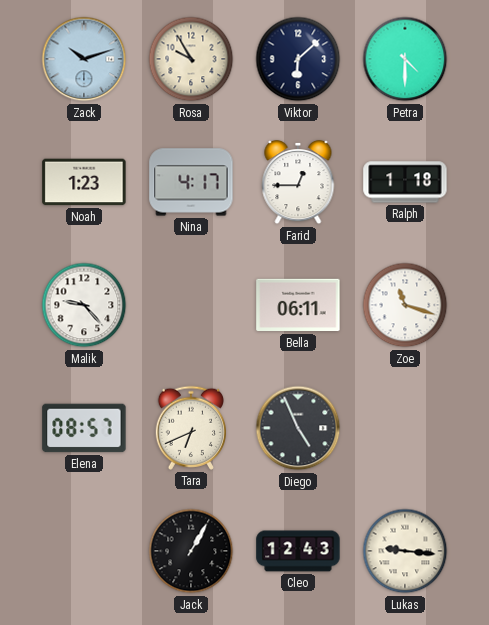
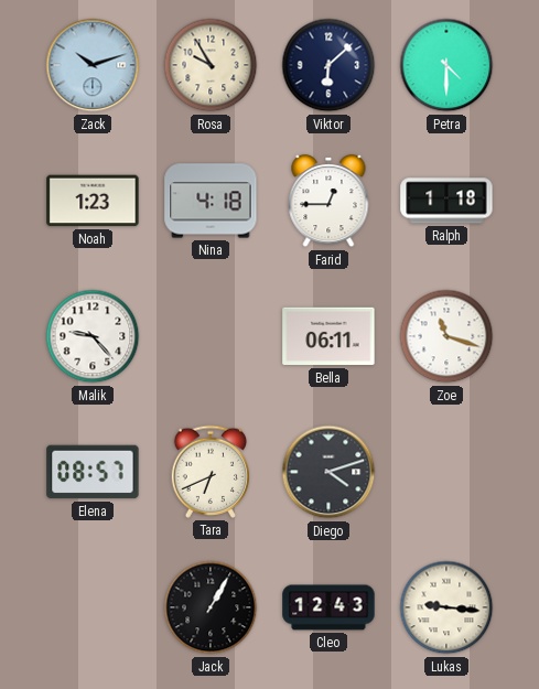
Nina: 4:17 -> 4:18 (211, 201)
Diego: 4:56 -> 4:12 (328, 472)
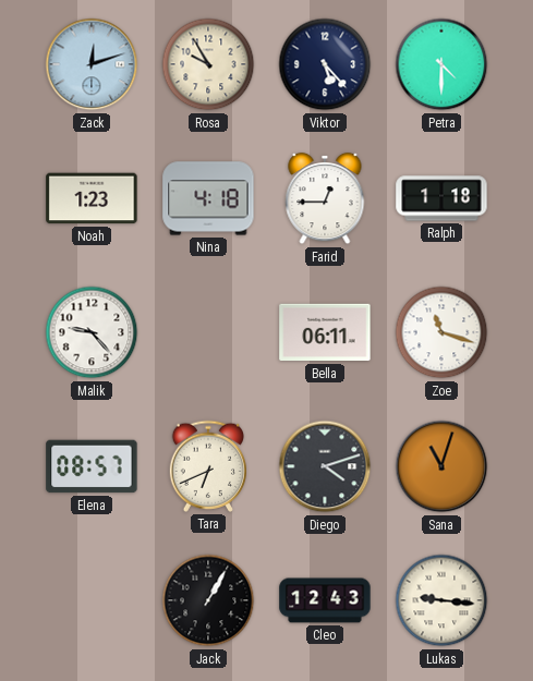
Zack: 10:12 -> 12:12 (92, 64)
Viktor: 6:08 -> 5:23 (325, 64)
Sana: none -> 11:03 (441, 466)
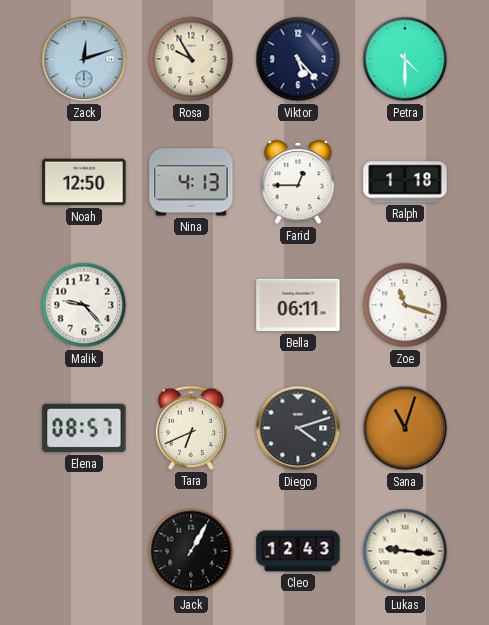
Noah: 1:23 -> 12:50 (84, 182)
Nina: 4:18 -> 4:13 (191, 182)
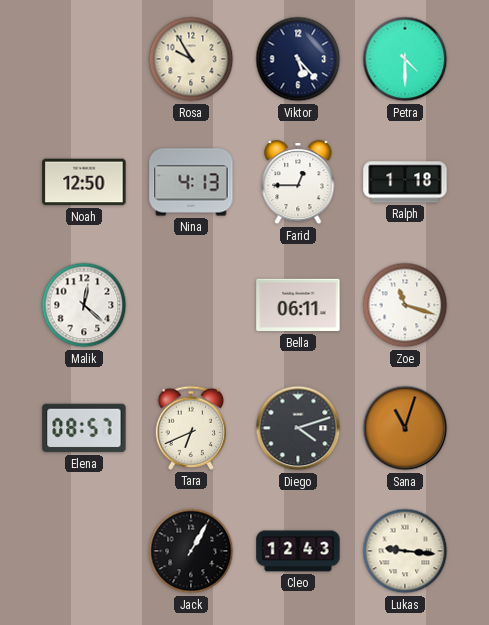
Zack: 12:12 -> none (84, 59)
Malik: 9:23 -> 12:22 (84, 305)
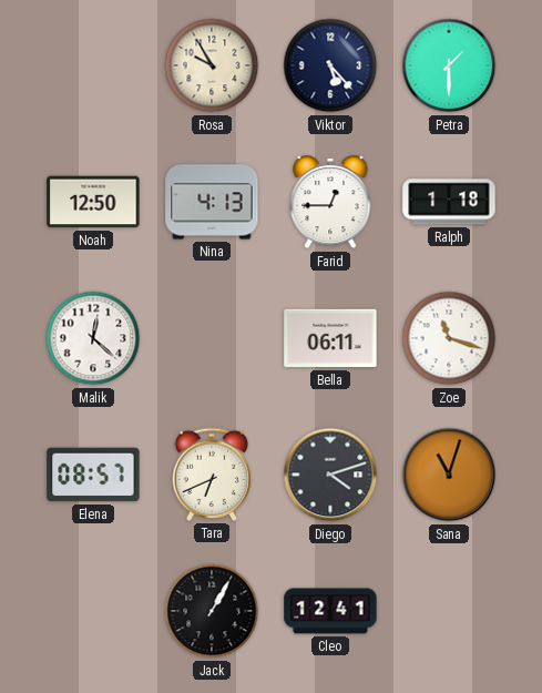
Petra: 4:30 -> 1:30 (449, 65)
Cleo: 12:43 -> 12:41 (330, 611)
Lukas: 9:16 -> none (405, 551)
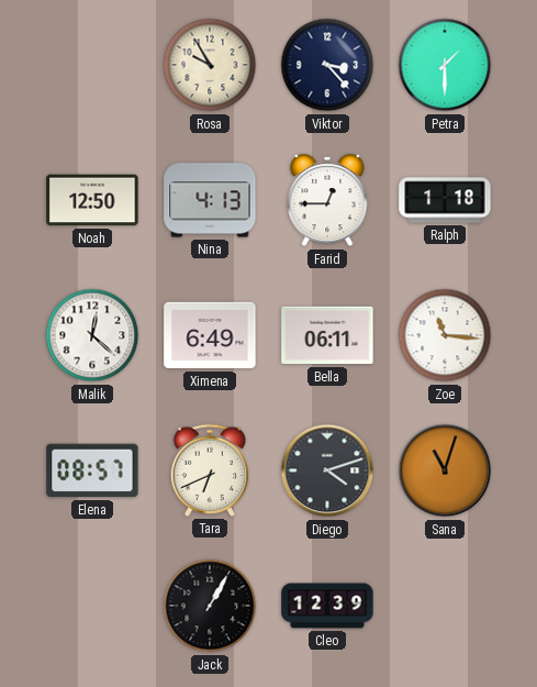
Viktor: 5:23 -> 3:23 (327, 65)
Ximena: none -> 6:49 (210, 335)
Zoe: 11:18 -> 11:16 (445, 335)
Cleo: 12:41 -> 12:39 (327, 606)
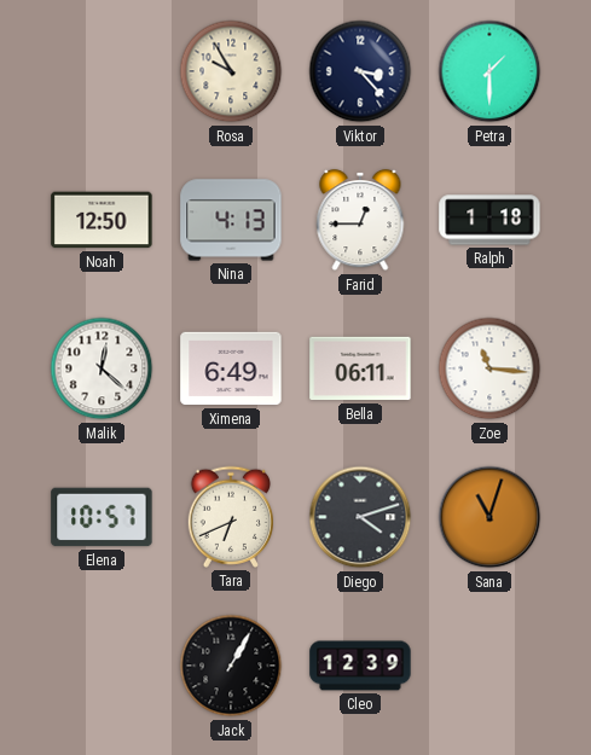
Elena: 08:57 -> 10:57 (102, 517)
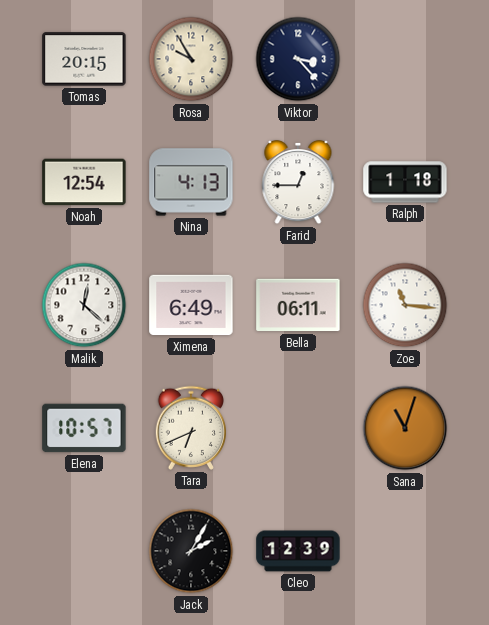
Tomas: none -> 20:15 (84, 59)
Petra: 1:30 -> none (489, 71)
Noah: 12:50 -> 12:54 (84, 182)
Diego: 4:12 -> none (360, 517)
Jack: 1:05 -> 2:05 (191, 551)
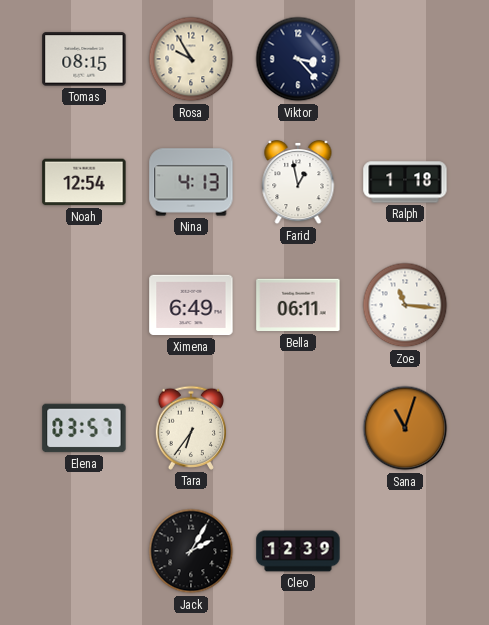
Tomas: 20:15 -> 08:15 (84, 59)
Farid: 12:45 -> 12:58 (298, 182)
Malik: 12:22 -> none (84, 305)
Elena: 10:57 -> 03:57 (84, 428)
Tara: 6:41 -> 6:36 (190, 428)
